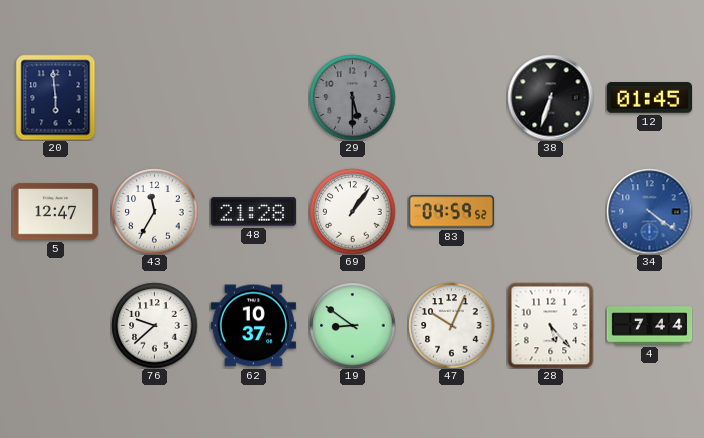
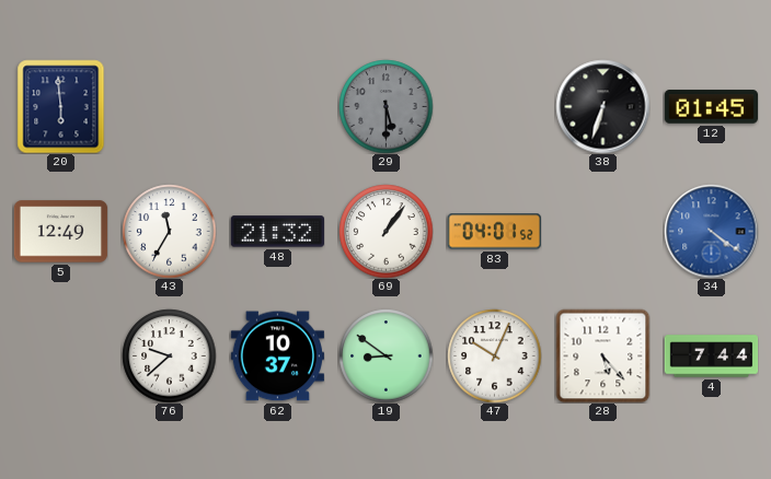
5: 12:47 -> 12:49 (60, 232)
48: 21:28 -> 21:32 (277, 232)
83: 04:59 -> 04:01 (494, 232)
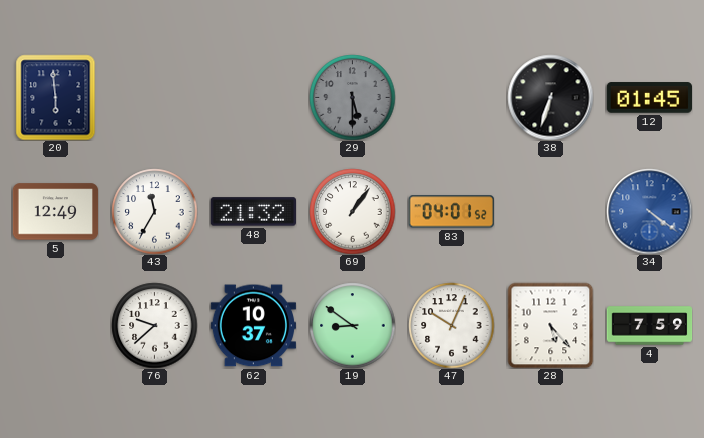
4: 7:44 -> 7:59 (649, 326)
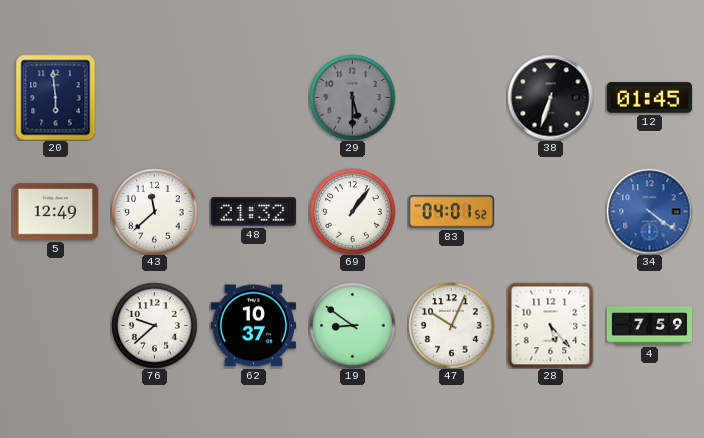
43: 11:35 -> 11:38 (154, 211)
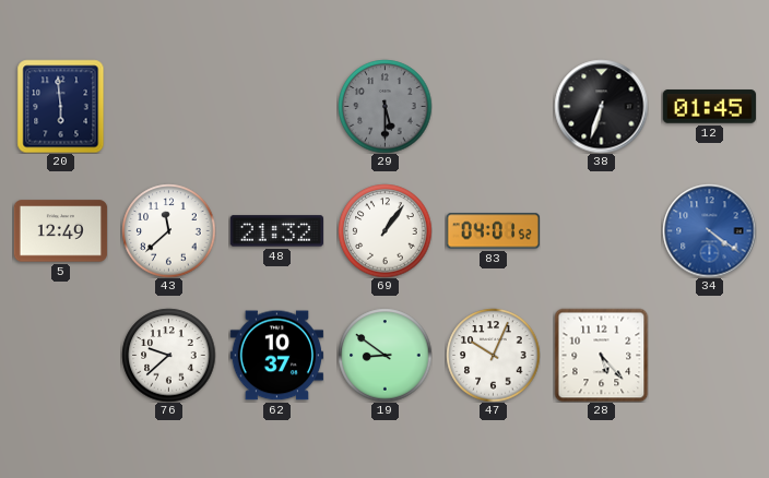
4: 7:59 -> none (649, 326)
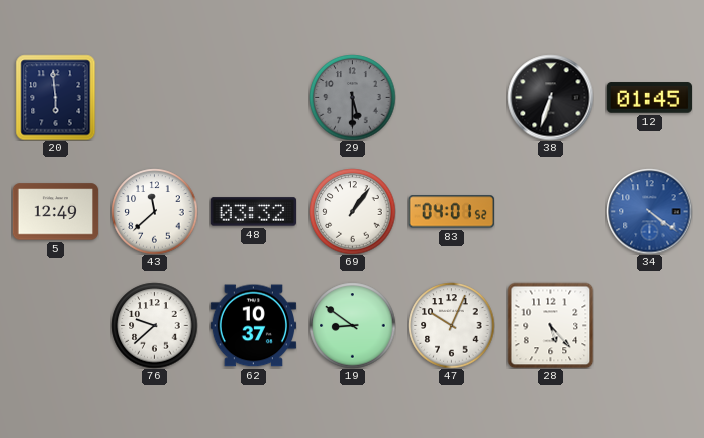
48: 21:32 -> 03:32 (253, 212)
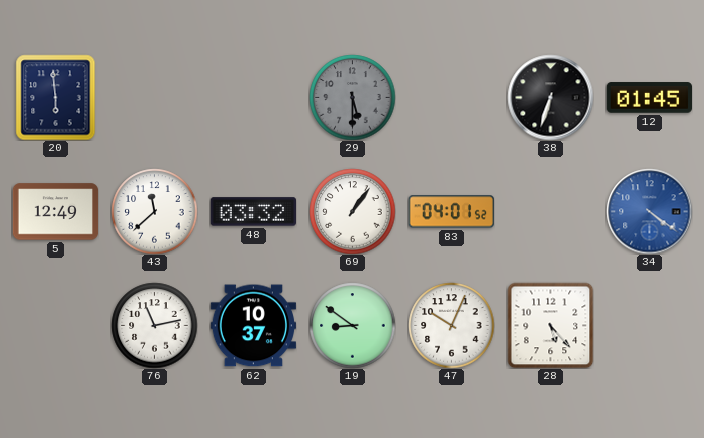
76: 9:38 -> 11:13 (154, 325)
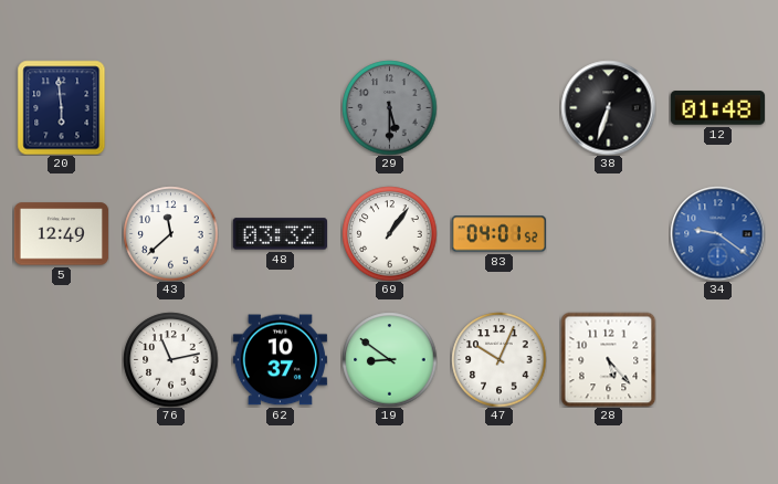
12: 01:45 -> 01:48 (717, 108)
34: 4:21 -> 9:21 (717, 233)
